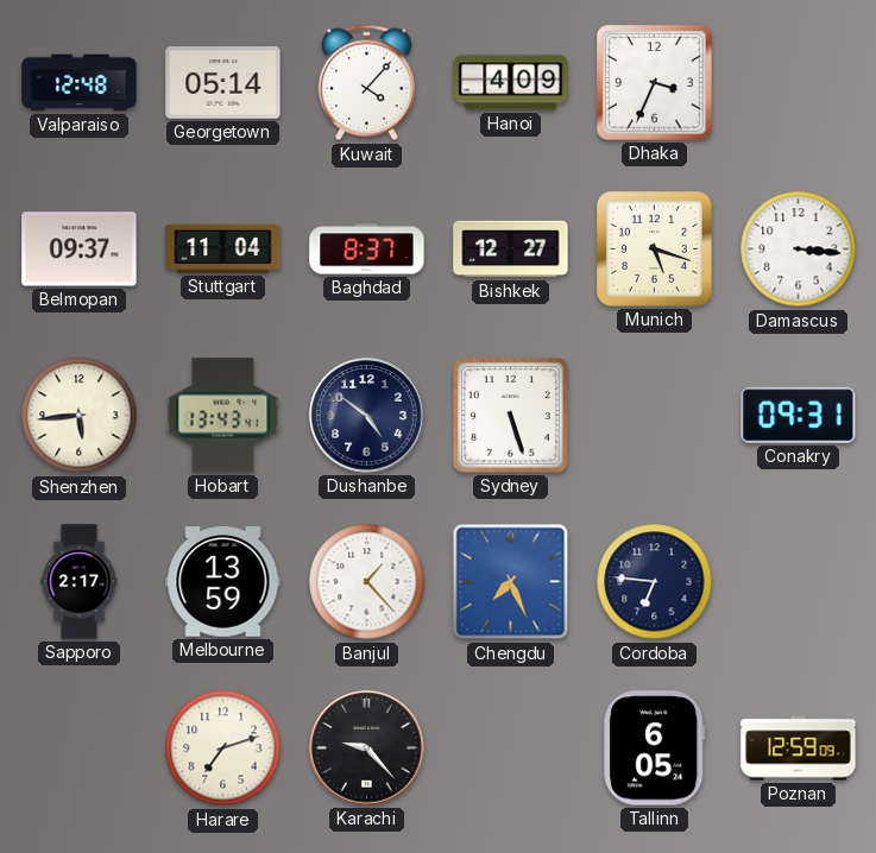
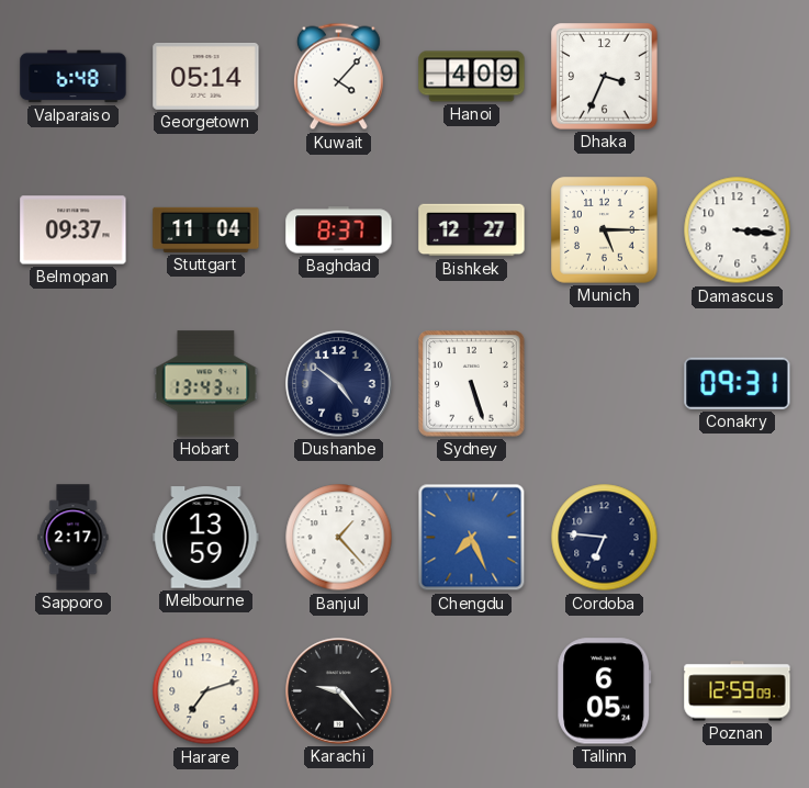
Valparaiso: 12:48 -> 6:48 (74, 77)
Munich: 5:18 -> 5:15 (605, 230)
Shenzhen: 5:44 -> none (80, 416)
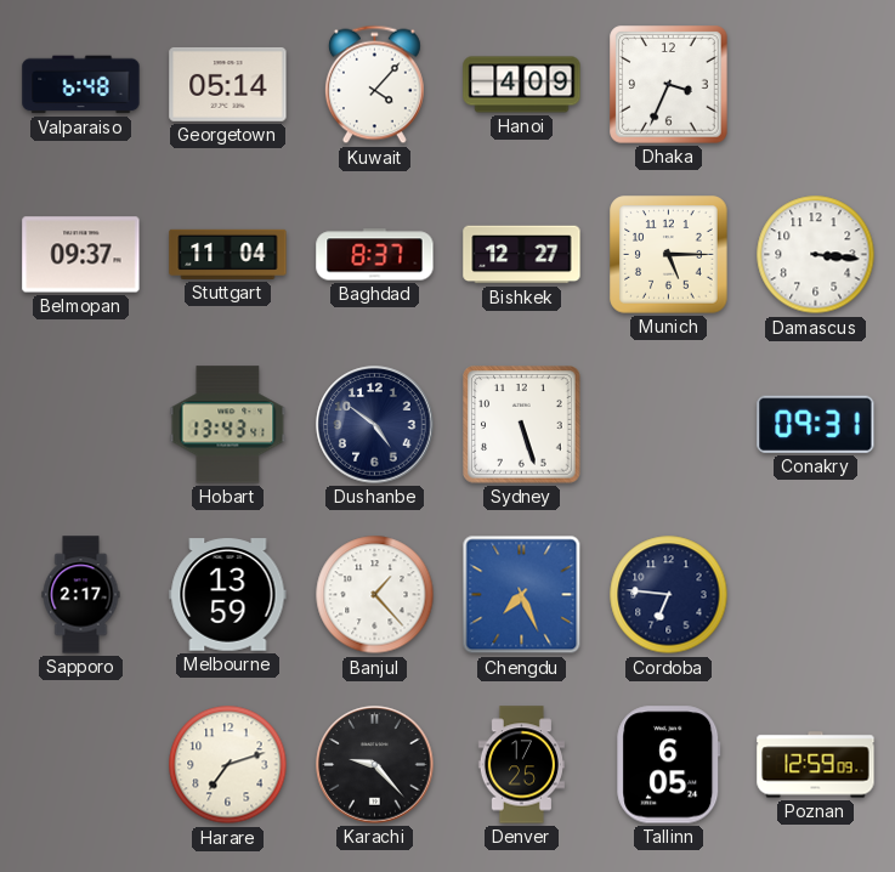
Denver: none -> 17:25 (521, 765)
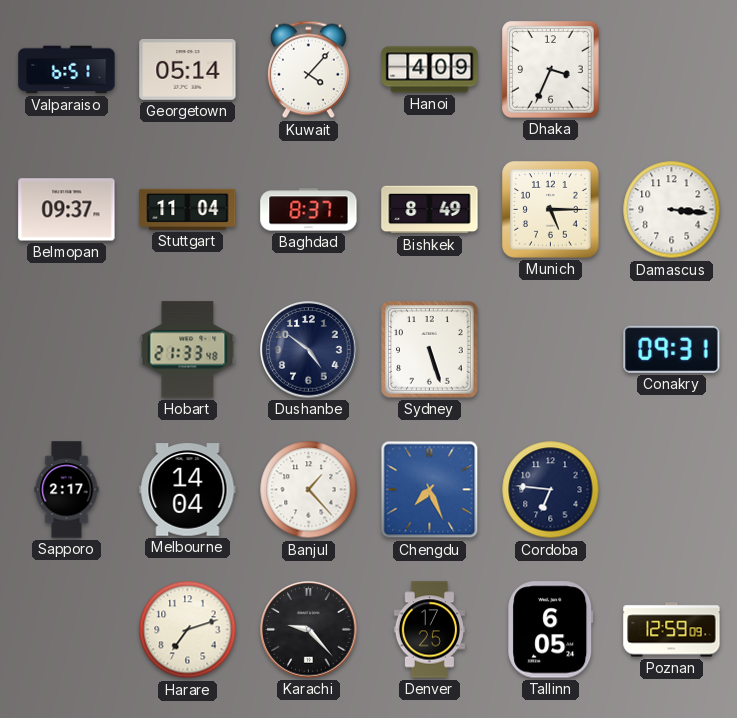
Valparaiso: 6:48 -> 6:51 (67, 70)
Bishkek: 12:27 -> 8:49 (430, 210)
Hobart: 13:43 -> 21:33 (188, 350)
Melbourne: 13:59 -> 14:04 (188, 490)
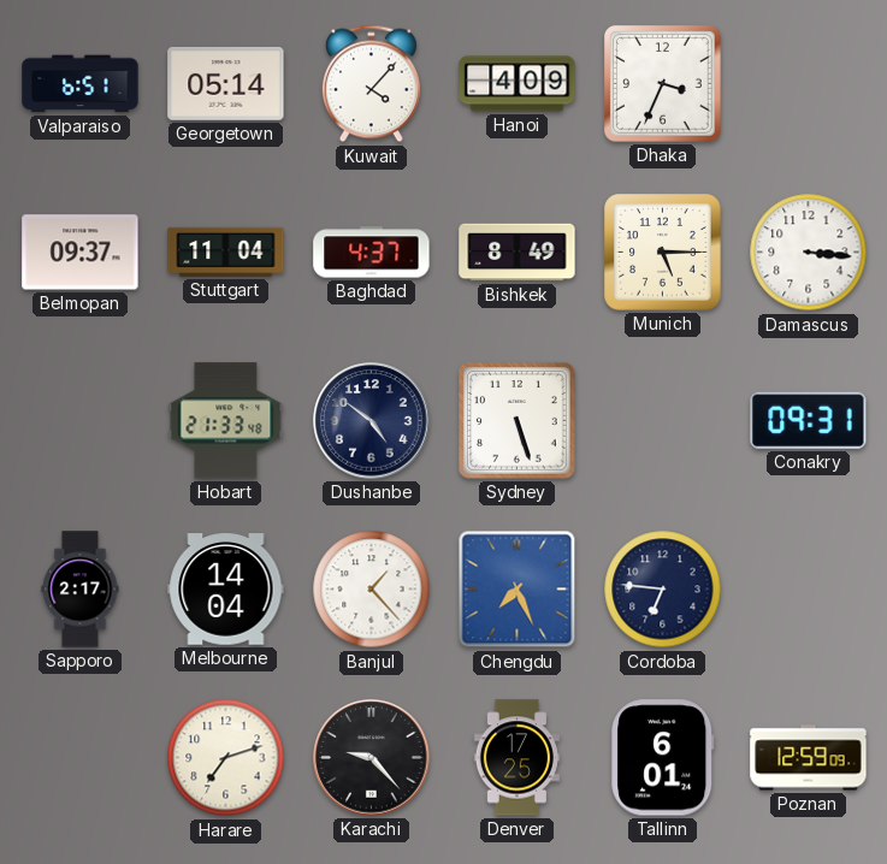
Baghdad: 8:37 -> 4:37 (372, 253)
Tallinn: 6:05 -> 6:01 (663, 758)
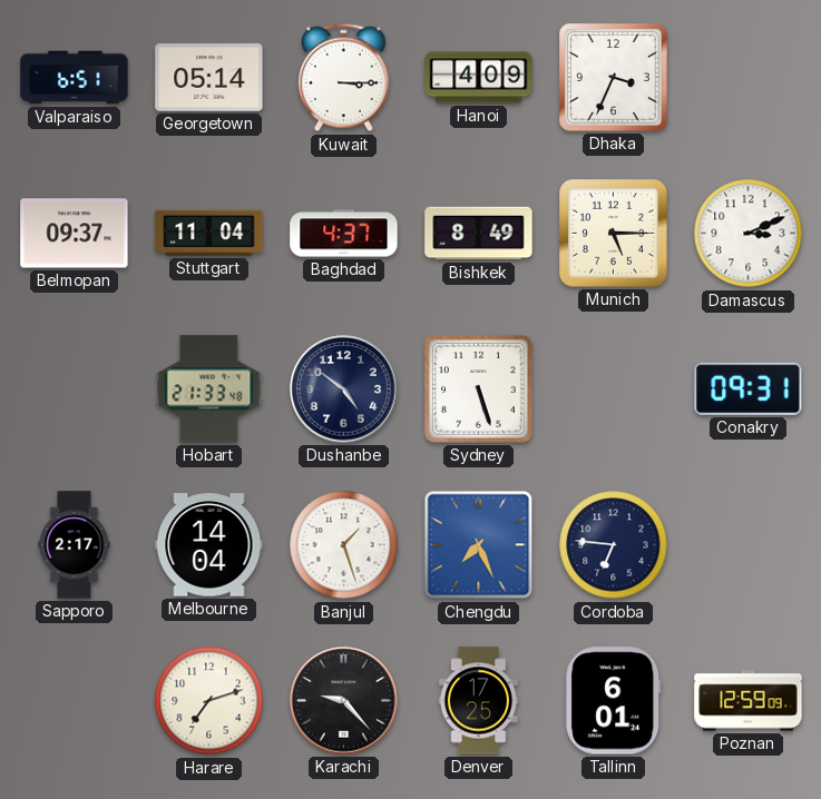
Kuwait: 4:07 -> 3:15 (343, 78)
Damascus: 3:16 -> 3:11 (749, 234)
Banjul: 1:23 -> 1:27 (344, 545)
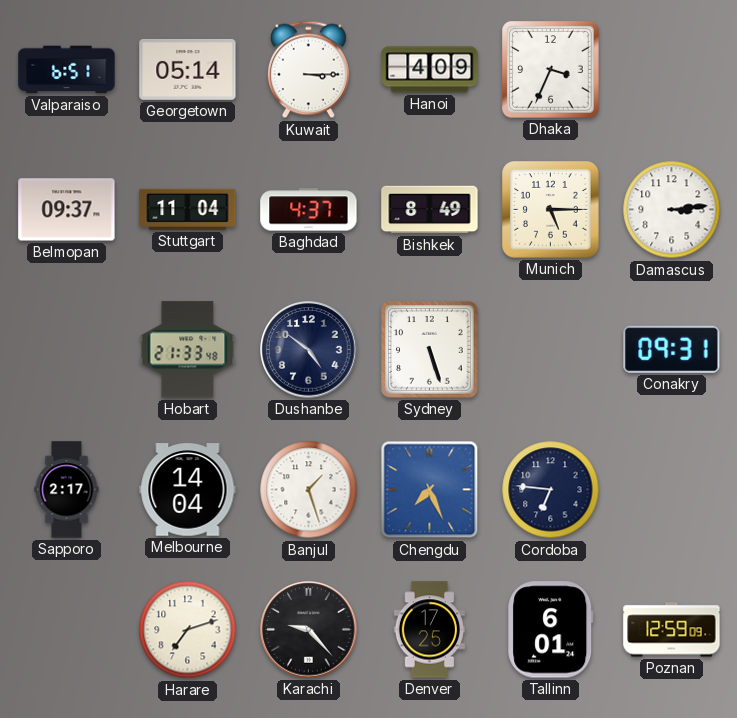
Damascus: 3:11 -> 3:14 (672, 210)
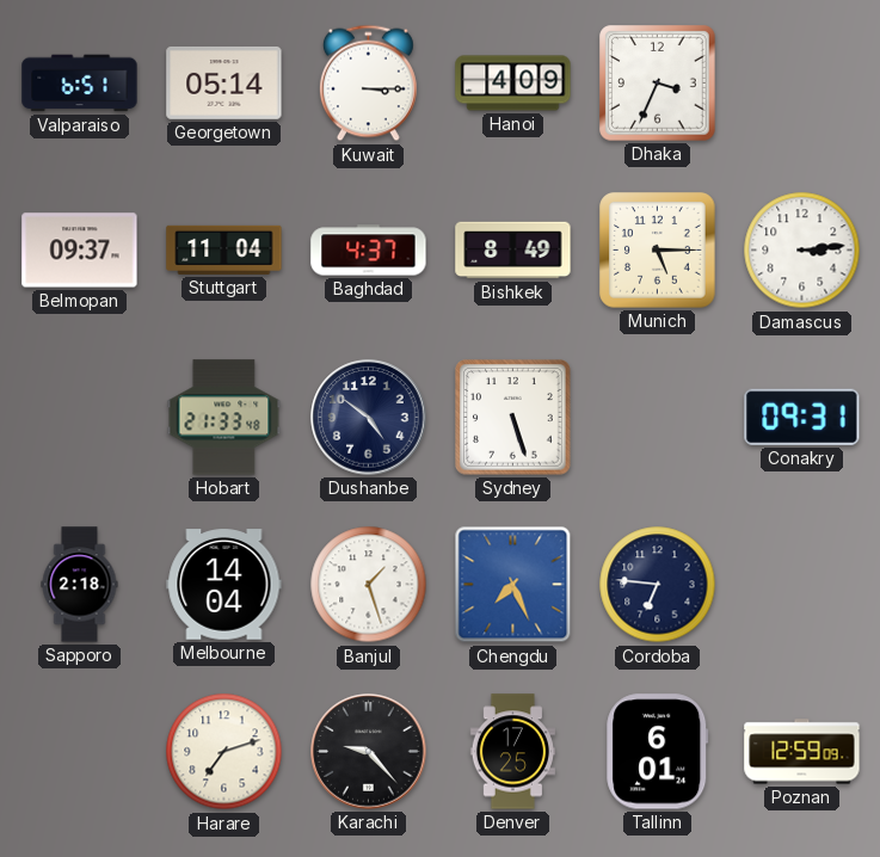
Sapporo: 2:17 -> 2:18 (80, 585)
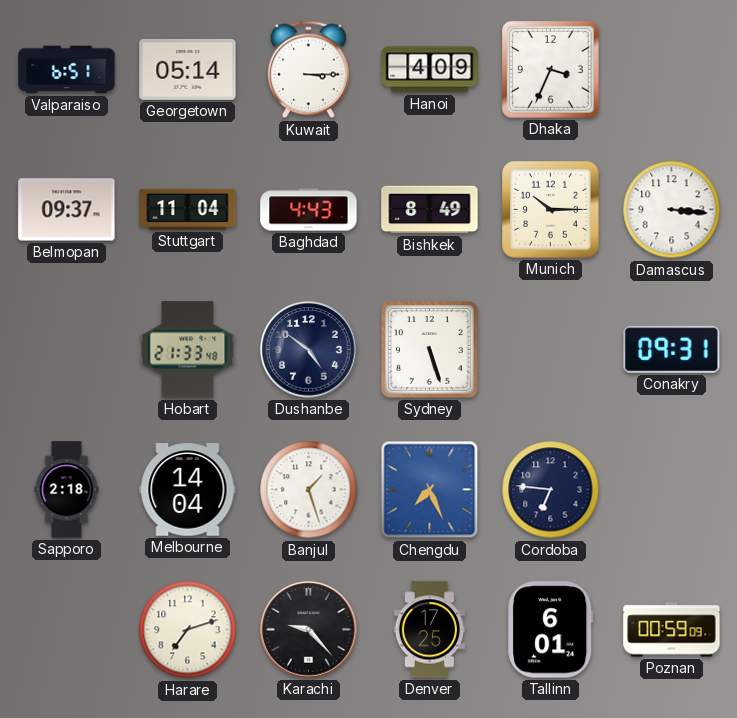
Baghdad: 4:37 -> 4:43 (309, 210)
Munich: 5:15 -> 10:15 (551, 210)
Damascus: 3:14 -> 3:16 (672, 210)
Poznan: 12:59 -> 00:59 (672, 630)
